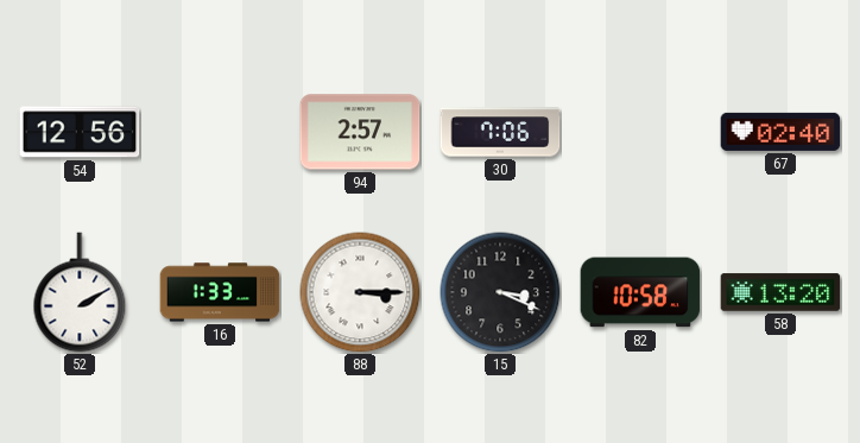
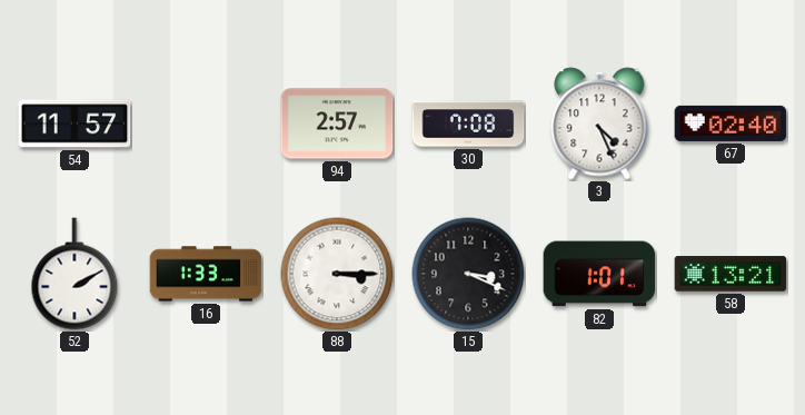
54: 12:56 -> 11:57 (74, 123)
30: 7:06 -> 7:08 (468, 123)
3: none -> 4:26 (599, 123)
82: 10:58 -> 1:01 (599, 274)
58: 13:20 -> 13:21 (731, 274)
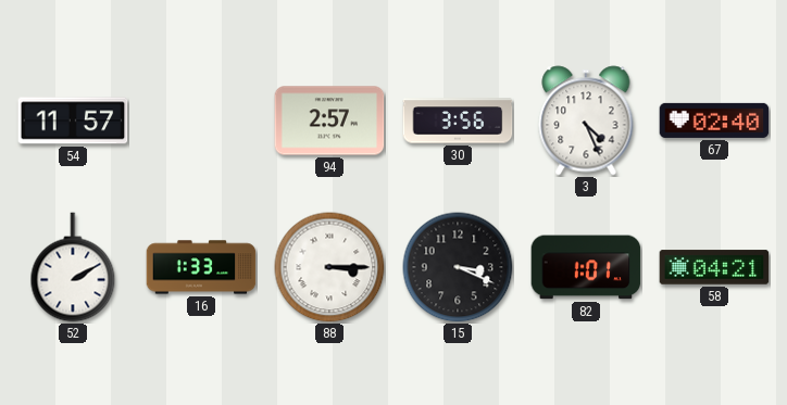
30: 7:08 -> 3:56 (458, 121)
58: 13:21 -> 04:21 (714, 267)
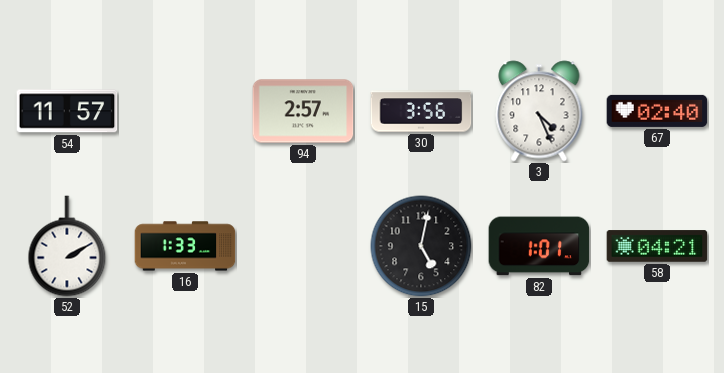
88: 3:15 -> none (329, 267)
15: 3:19 -> 5:02 (421, 246)
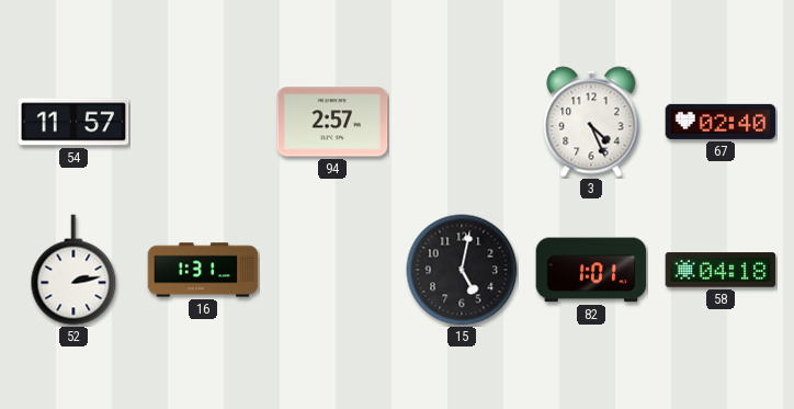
30: 3:56 -> none (421, 111)
52: 2:10 -> 2:13 (73, 270)
16: 1:33 -> 1:31 (203, 270)
58: 04:21 -> 04:18 (721, 270)
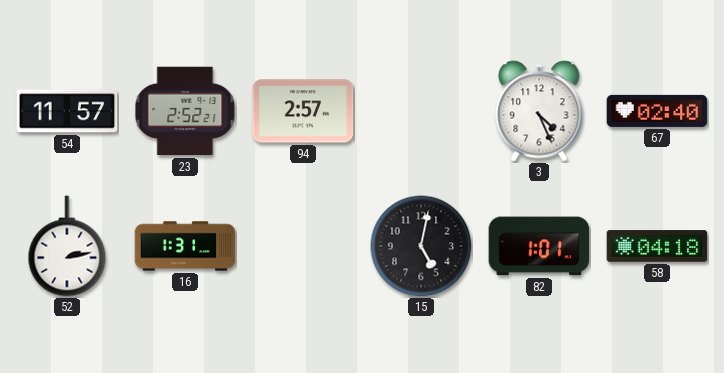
23: none -> 2:52 (185, 111)
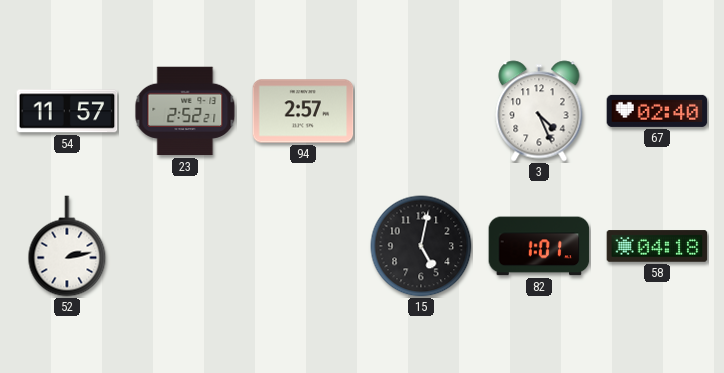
16: 1:31 -> none (185, 246)
